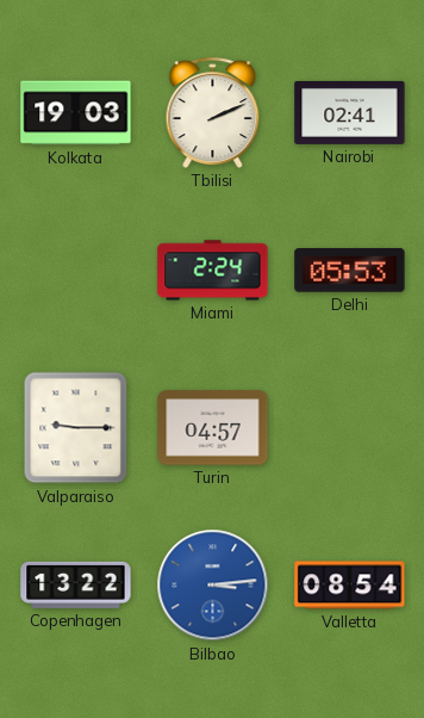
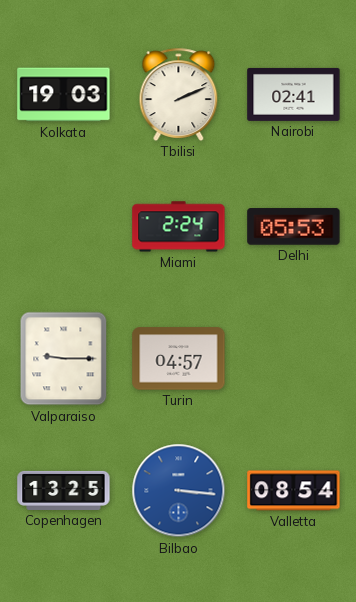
Copenhagen: 13:22 -> 13:25 (64, 490)
Bilbao: 3:14 -> 3:16 (179, 491)
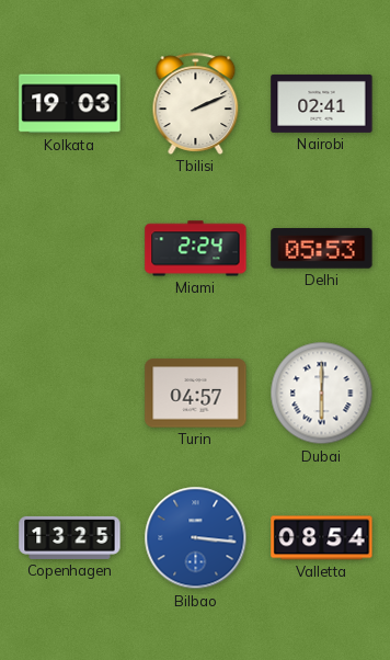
Valparaiso: 9:15 -> none (64, 359)
Dubai: none -> 6:00 (322, 394)
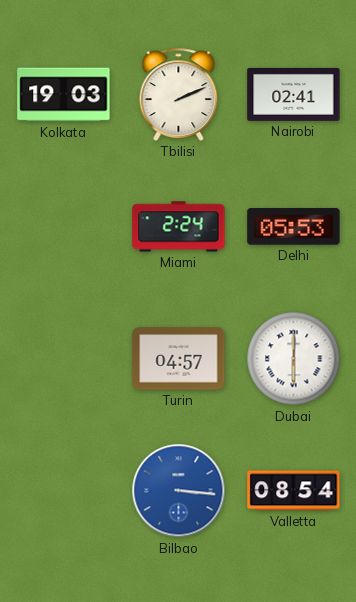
Copenhagen: 13:25 -> none (70, 537)
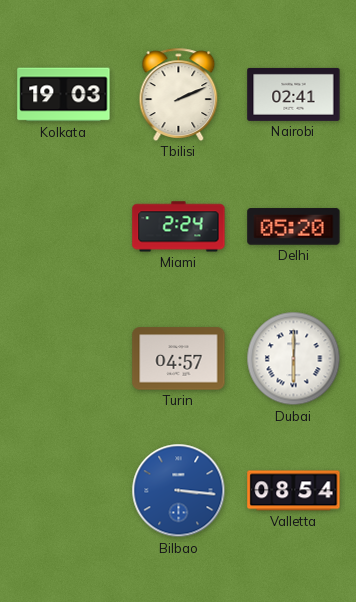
Delhi: 05:53 -> 05:20 (294, 227)
